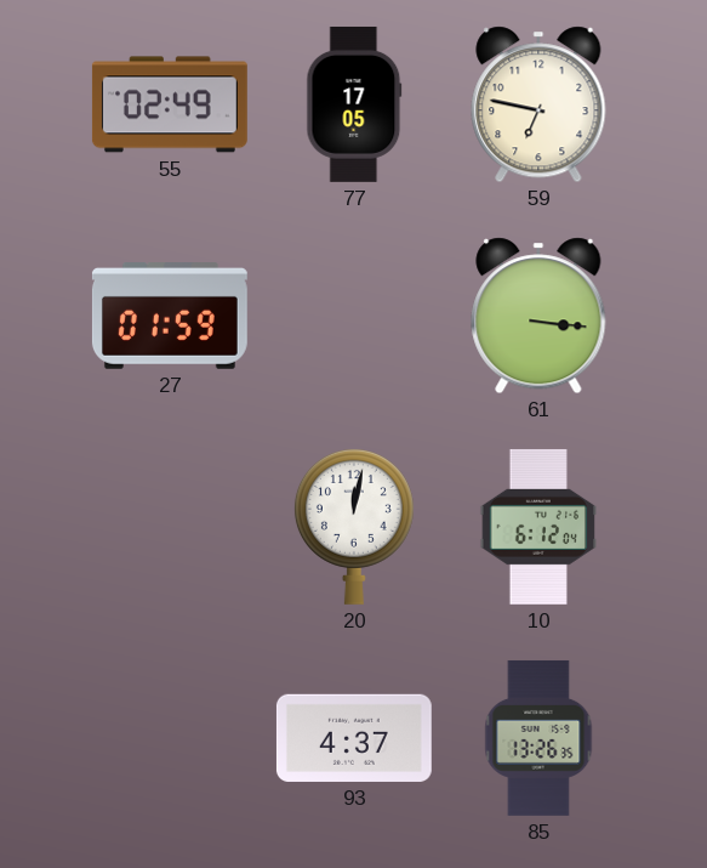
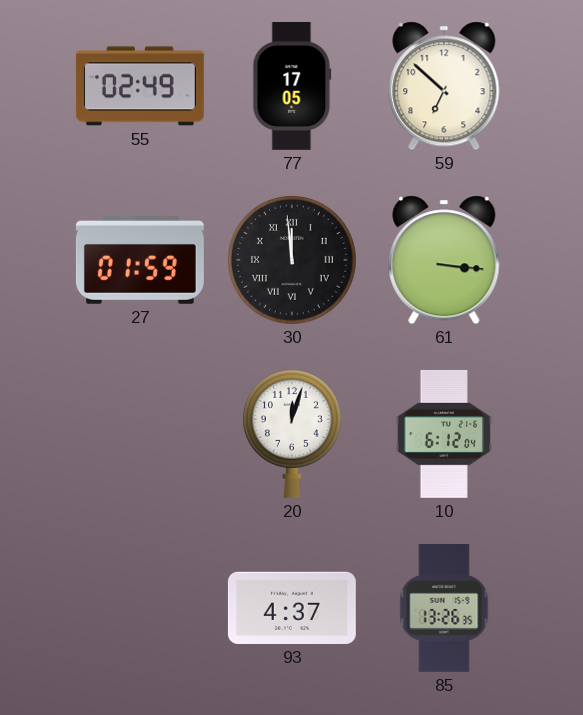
59: 6:47 -> 6:52 (444, 86)
30: none -> 11:59 (292, 260)
20: 12:02 -> 12:03 (292, 433)
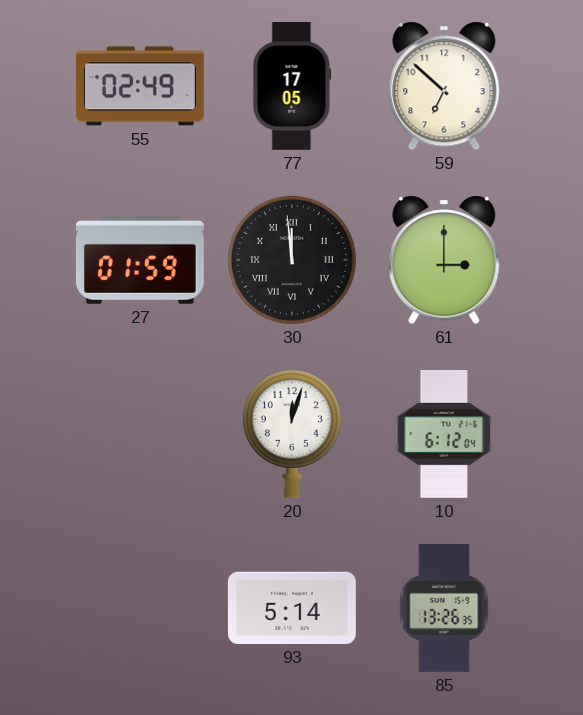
61: 3:16 -> 3:00 (444, 260)
93: 4:37 -> 5:14 (292, 608)
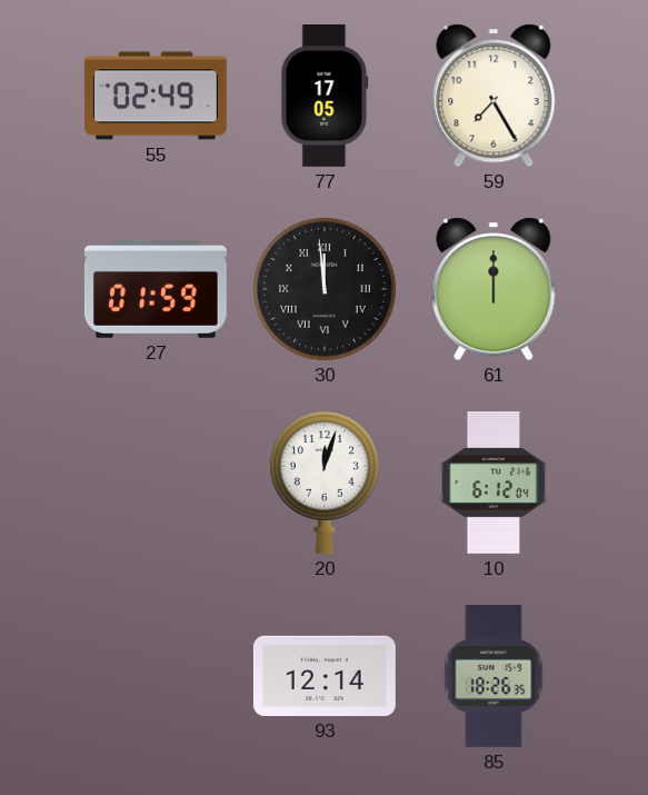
59: 6:52 -> 7:25 (494, 96)
61: 3:00 -> 12:00 (494, 289)
93: 5:14 -> 12:14 (325, 676)
85: 13:26 -> 18:26 (494, 676)
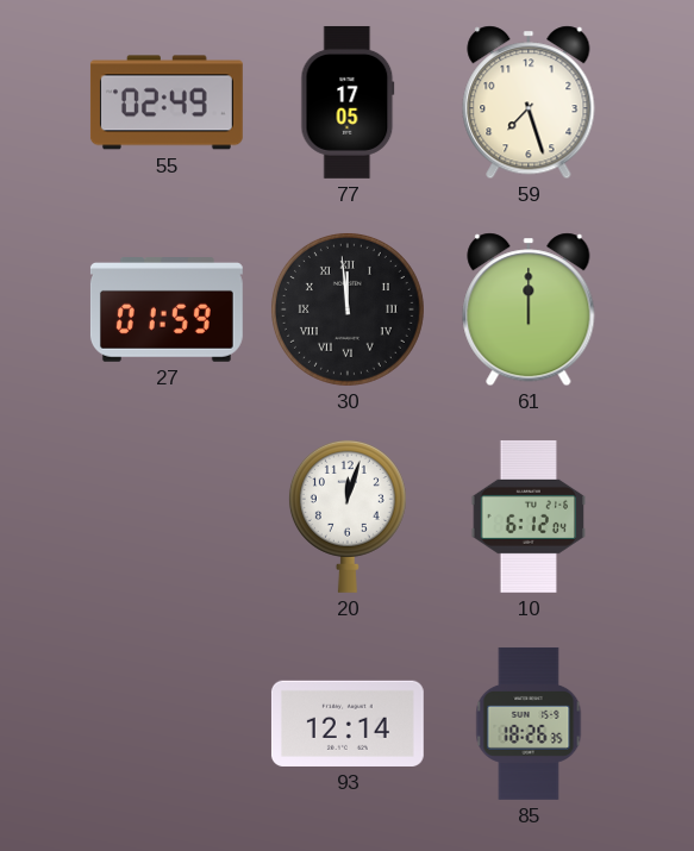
59: 7:25 -> 7:27 (529, 102)
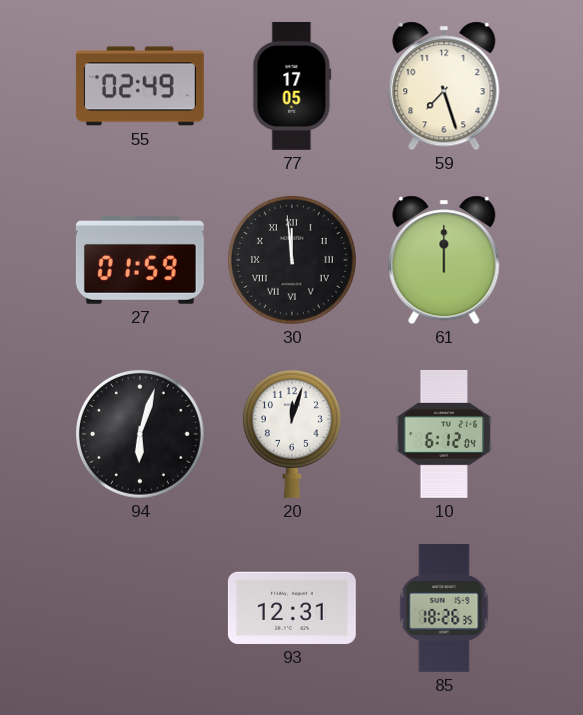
94: none -> 6:03 (140, 434)
93: 12:14 -> 12:31 (292, 608)
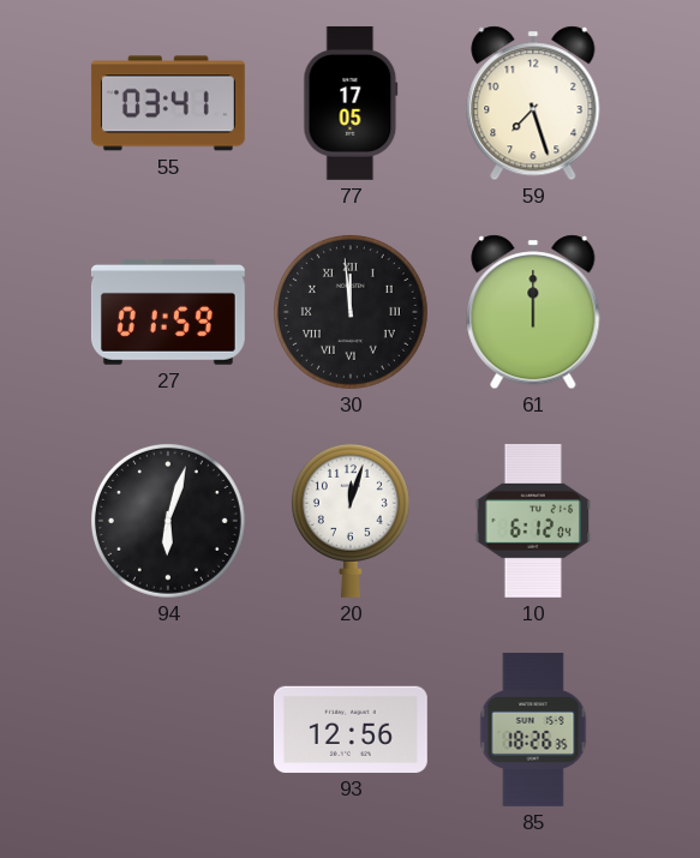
55: 02:49 -> 03:41 (168, 103)
93: 12:31 -> 12:56 (351, 730)
